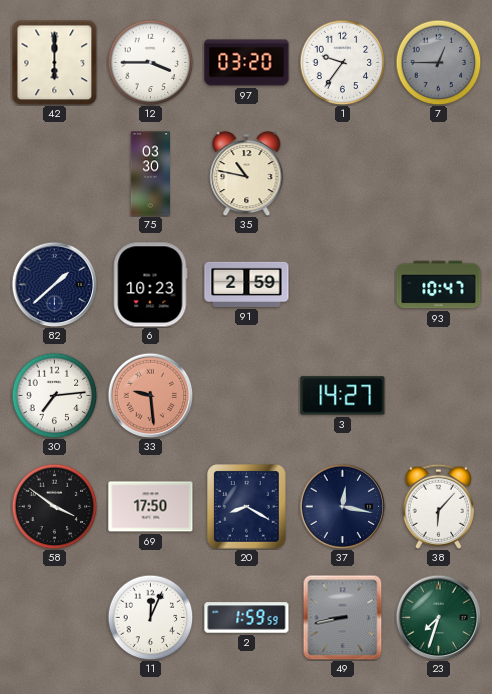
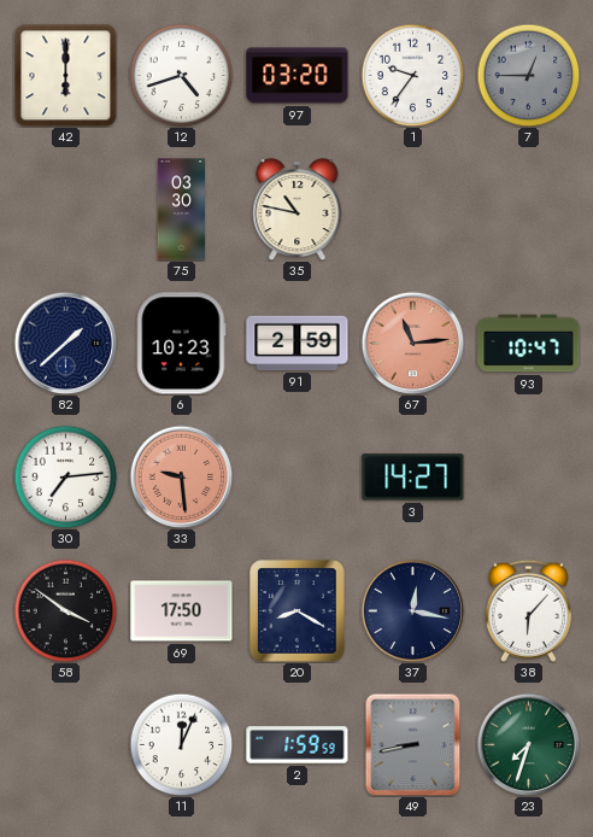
12: 3:45 -> 4:42 (181, 75)
67: none -> 11:14 (412, 343)
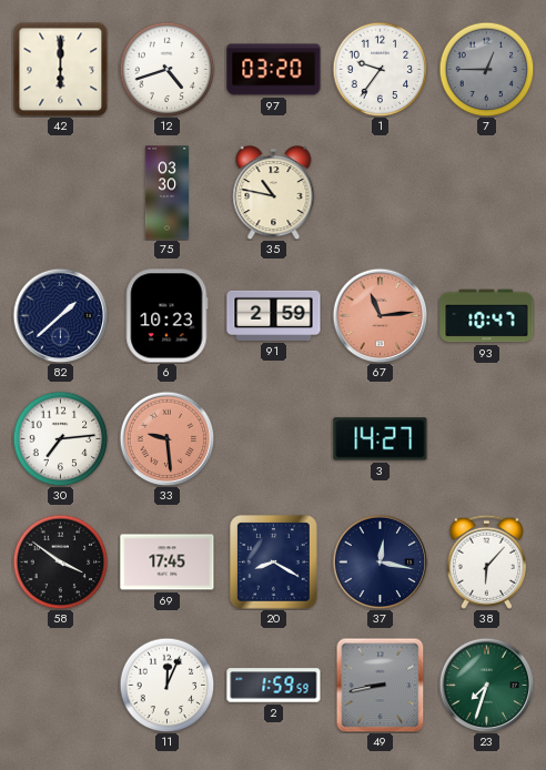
69: 17:50 -> 17:45 (168, 563)
